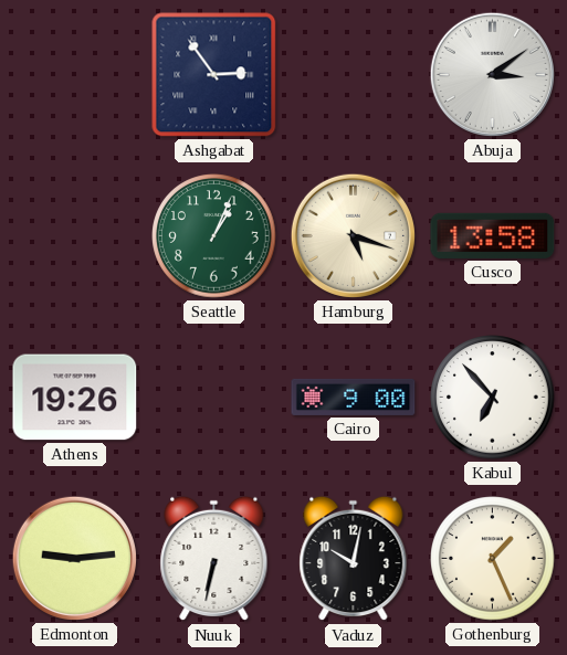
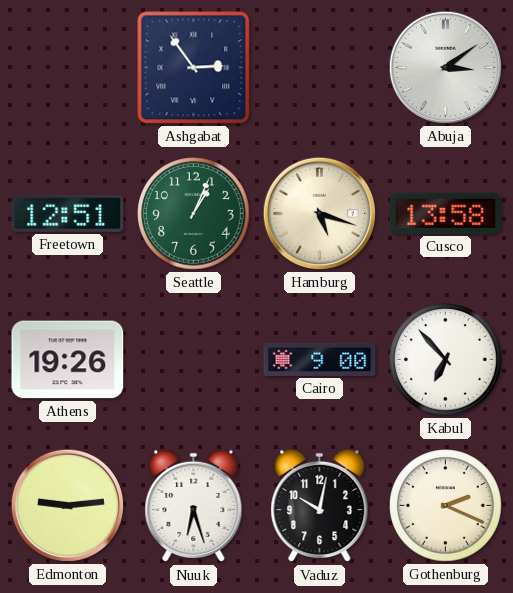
Freetown: none -> 12:51 (68, 213)
Nuuk: 6:32 -> 6:27 (194, 506)
Gothenburg: 1:26 -> 2:19 (446, 506)
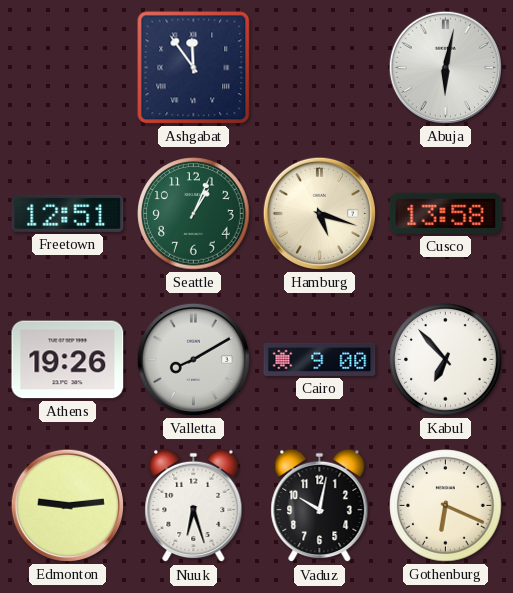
Ashgabat: 2:54 -> 11:54 (194, 68)
Abuja: 3:09 -> 6:02 (445, 67)
Valletta: none -> 8:10 (193, 359)
Gothenburg: 2:19 -> 6:19 (446, 506)
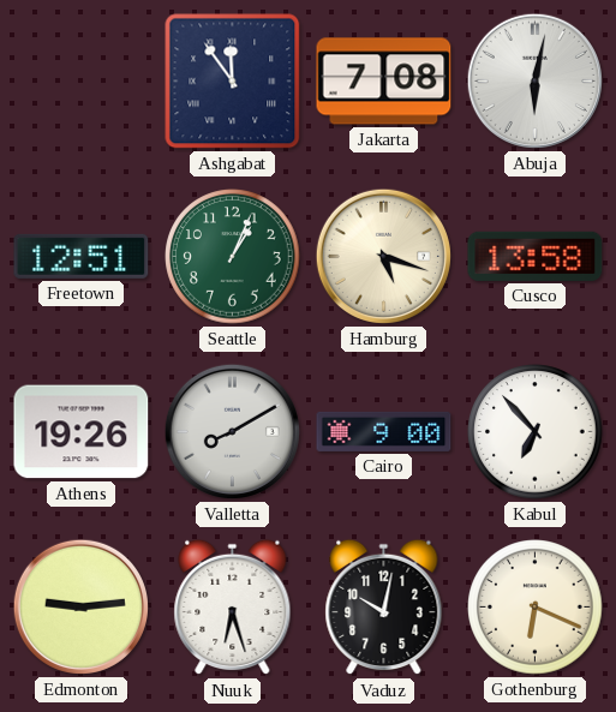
Jakarta: none -> 7:08 (384, 82)
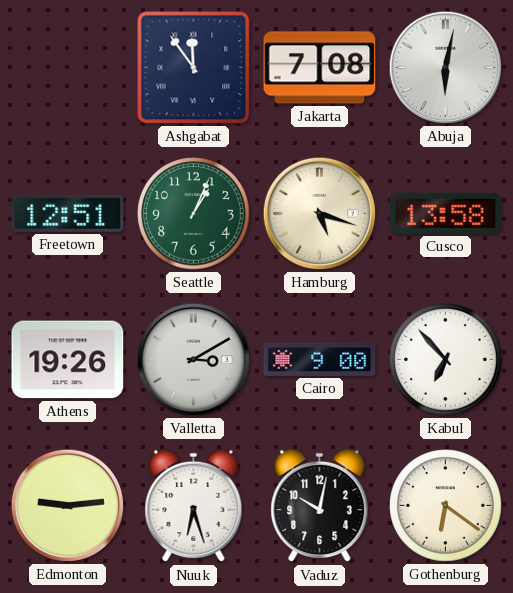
Valletta: 8:10 -> 3:10 (193, 359)
Gothenburg: 6:19 -> 6:21 (446, 506)
